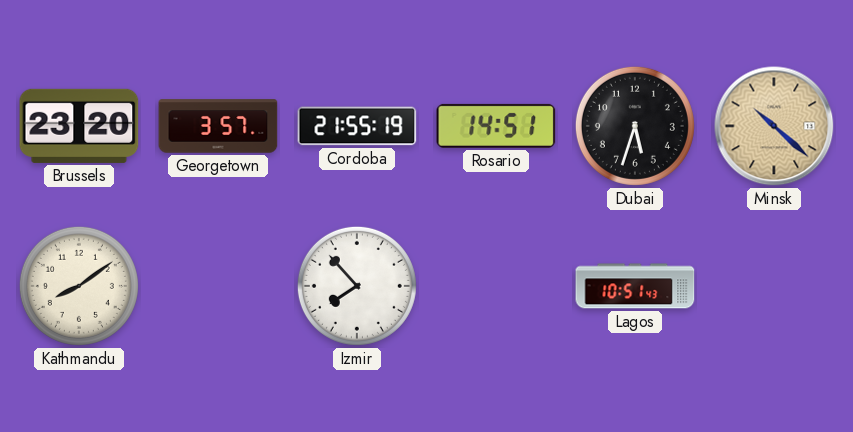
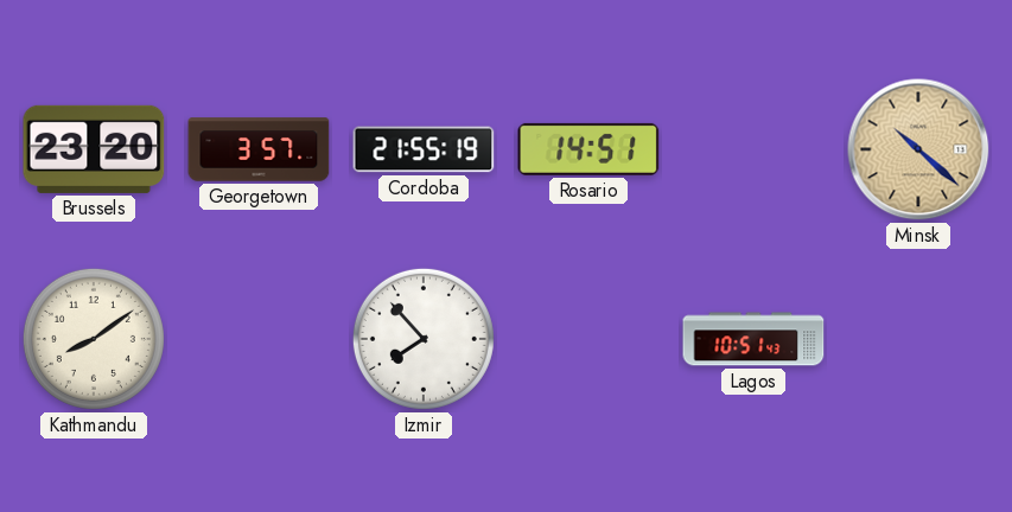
Dubai: 5:33 -> none (635, 126)
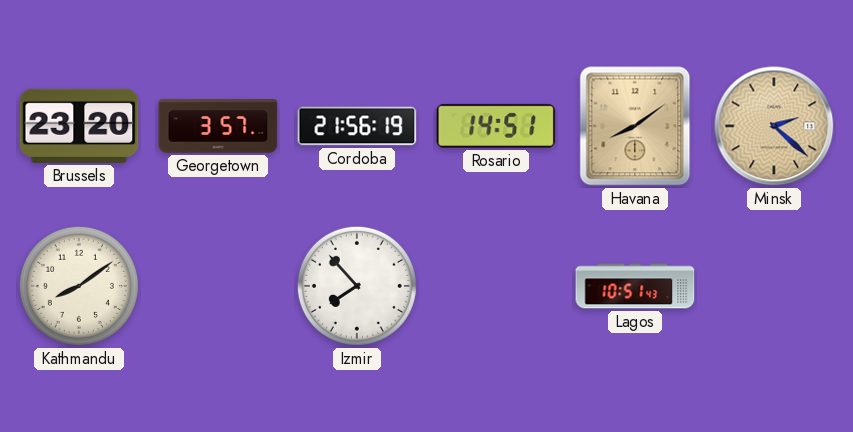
Cordoba: 21:55 -> 21:56 (357, 126)
Havana: none -> 8:09 (635, 126)
Minsk: 10:22 -> 2:22 (774, 126)
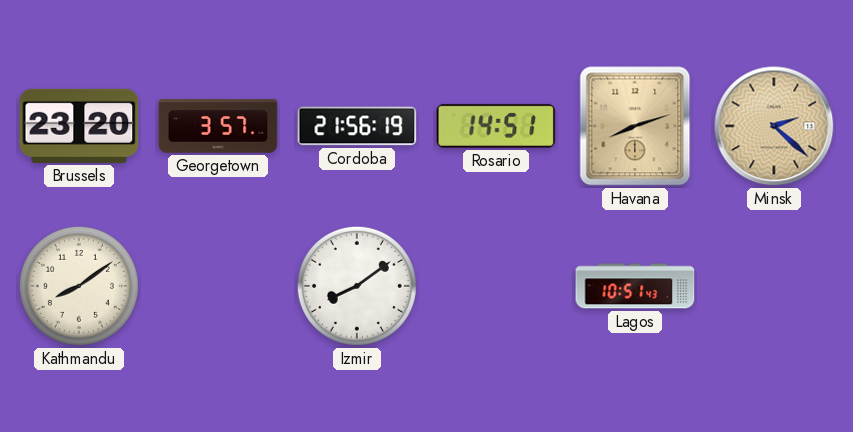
Havana: 8:09 -> 8:12 (635, 126)
Izmir: 7:53 -> 8:09 (357, 286)
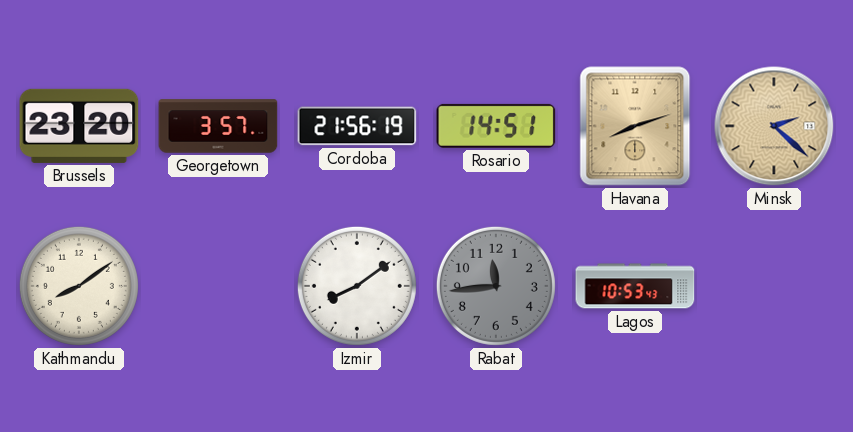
Rabat: none -> 11:44 (496, 286)
Lagos: 10:51 -> 10:53 (635, 286)
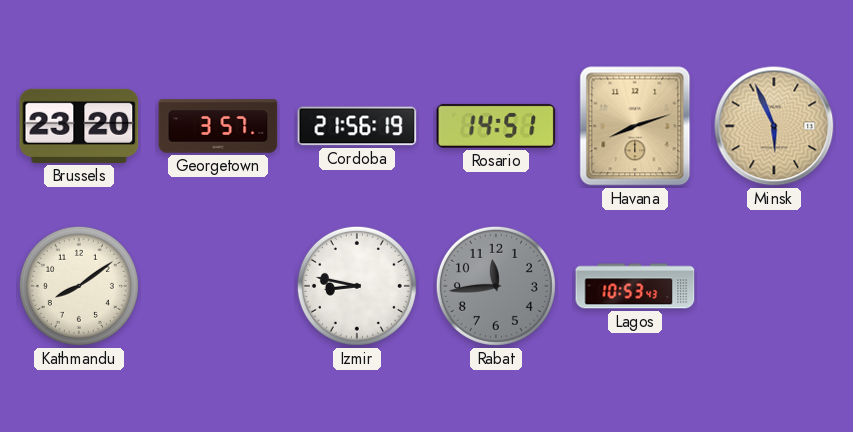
Minsk: 2:22 -> 5:56 (774, 126)
Izmir: 8:09 -> 8:47 (357, 286)
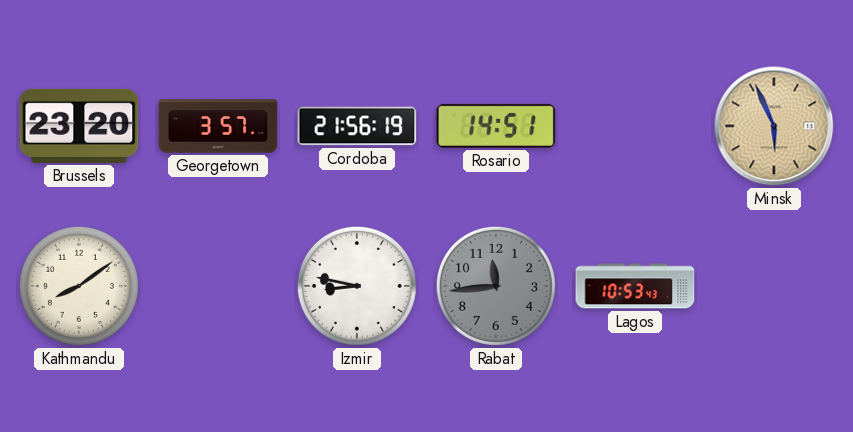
Havana: 8:12 -> none (635, 126)
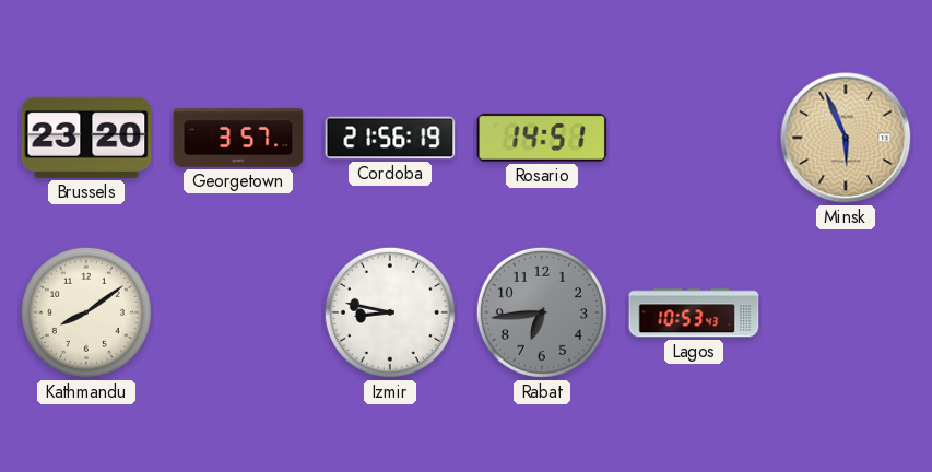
Rabat: 11:44 -> 6:44 (542, 312)
